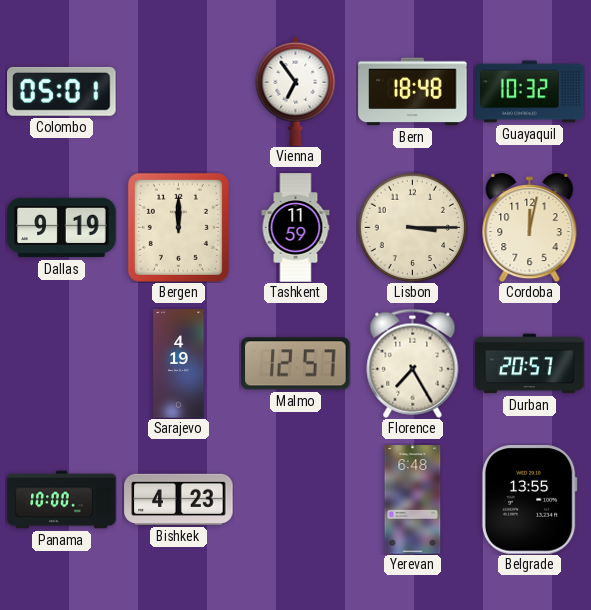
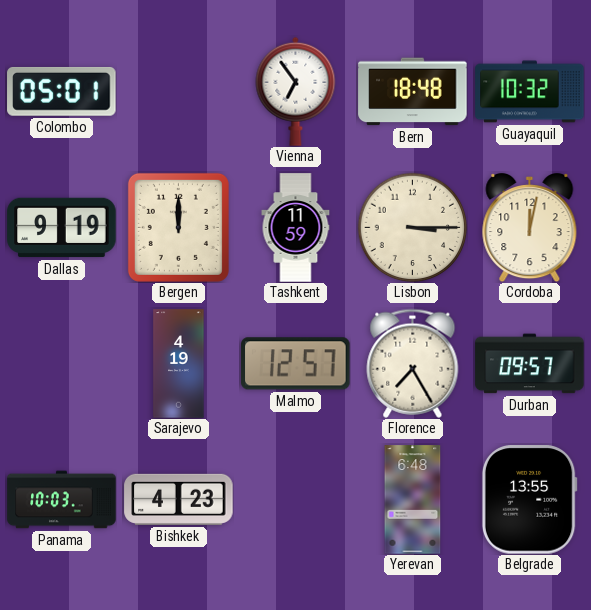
Durban: 20:57 -> 09:57 (530, 364)
Panama: 10:00 -> 10:03 (62, 500)
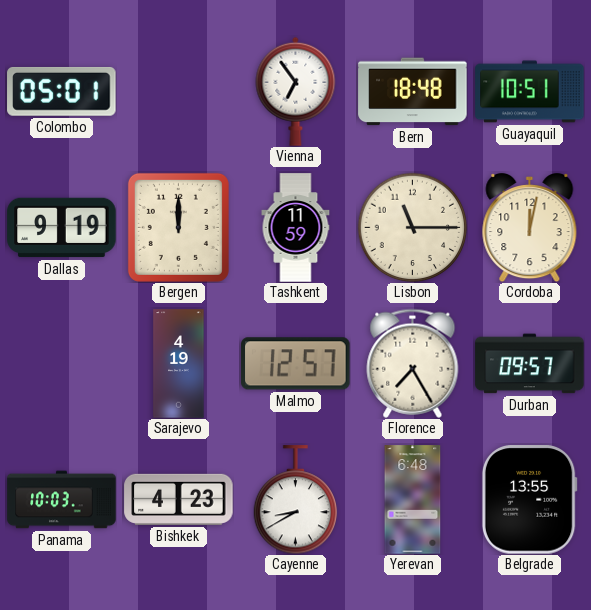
Guayaquil: 10:32 -> 10:51 (530, 92)
Lisbon: 3:15 -> 11:15 (412, 227)
Cayenne: none -> 8:40 (296, 500)
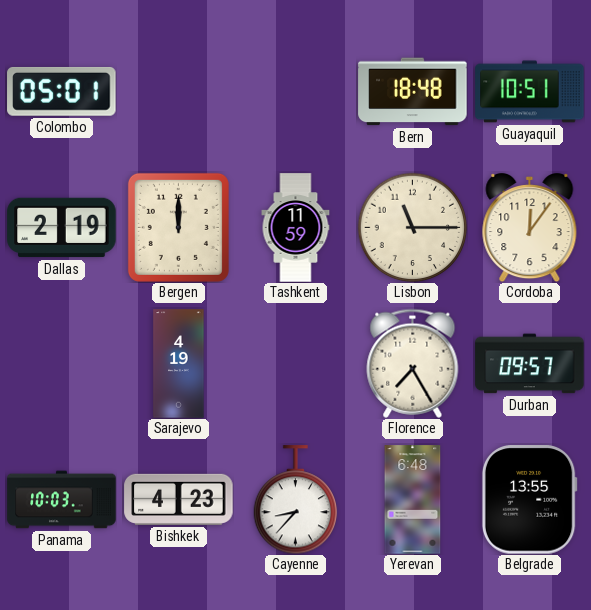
Vienna: 6:54 -> none (296, 91)
Dallas: 9:19 -> 2:19 (62, 228)
Cordoba: 12:02 -> 12:06 (530, 227)
Malmo: 12:57 -> none (296, 364)
Cayenne: 8:40 -> 8:37 (296, 500)
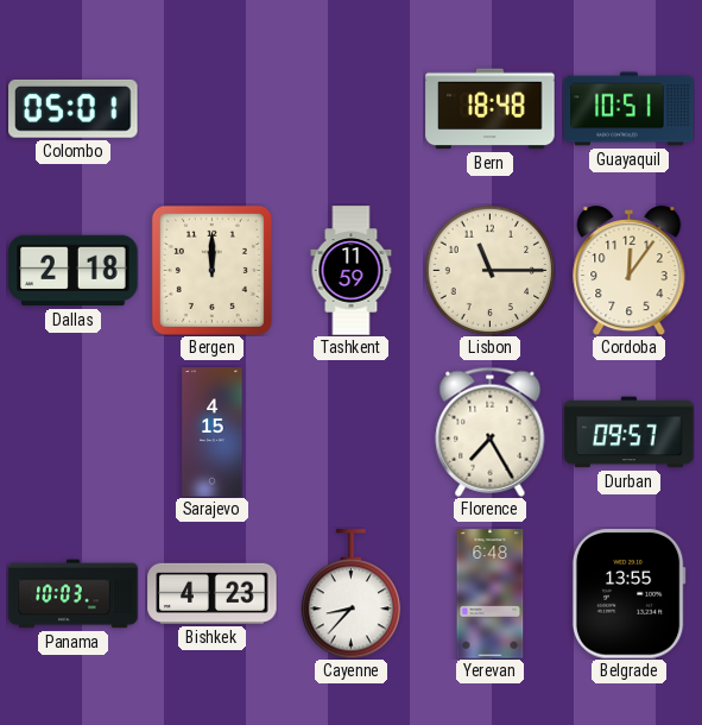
Dallas: 2:19 -> 2:18 (74, 271)
Sarajevo: 4:19 -> 4:15 (213, 433)
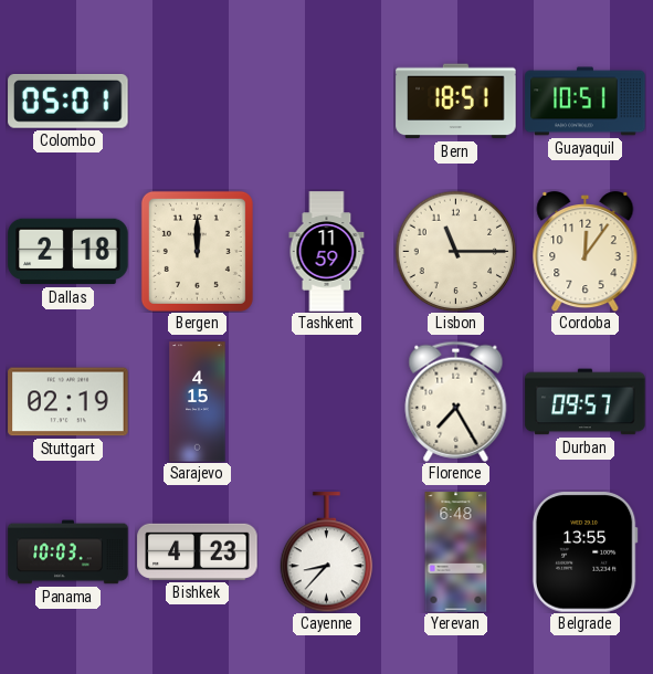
Bern: 18:48 -> 18:51 (456, 102)
Stuttgart: none -> 02:19 (69, 402)
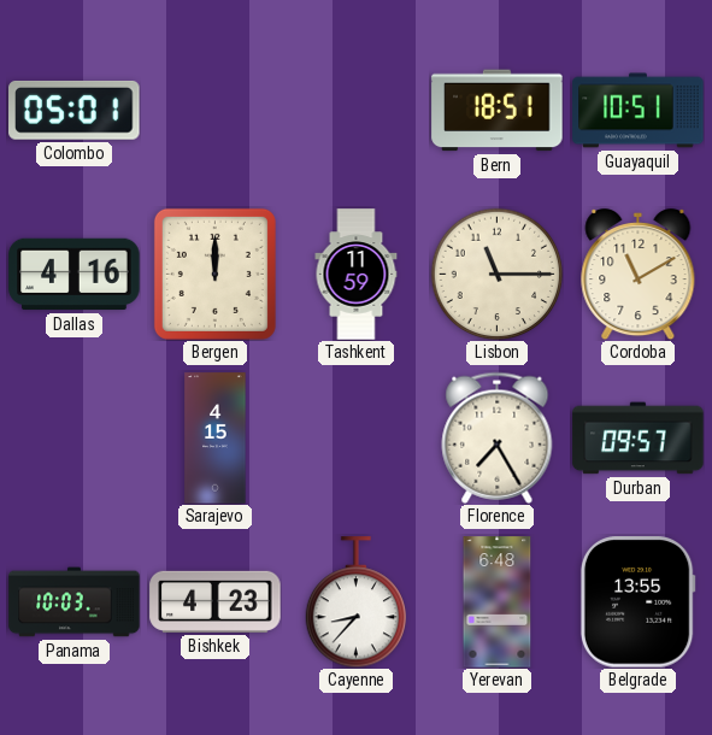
Dallas: 2:18 -> 4:16 (75, 275)
Cordoba: 12:06 -> 11:10 (639, 274)
Stuttgart: 02:19 -> none (69, 402)
